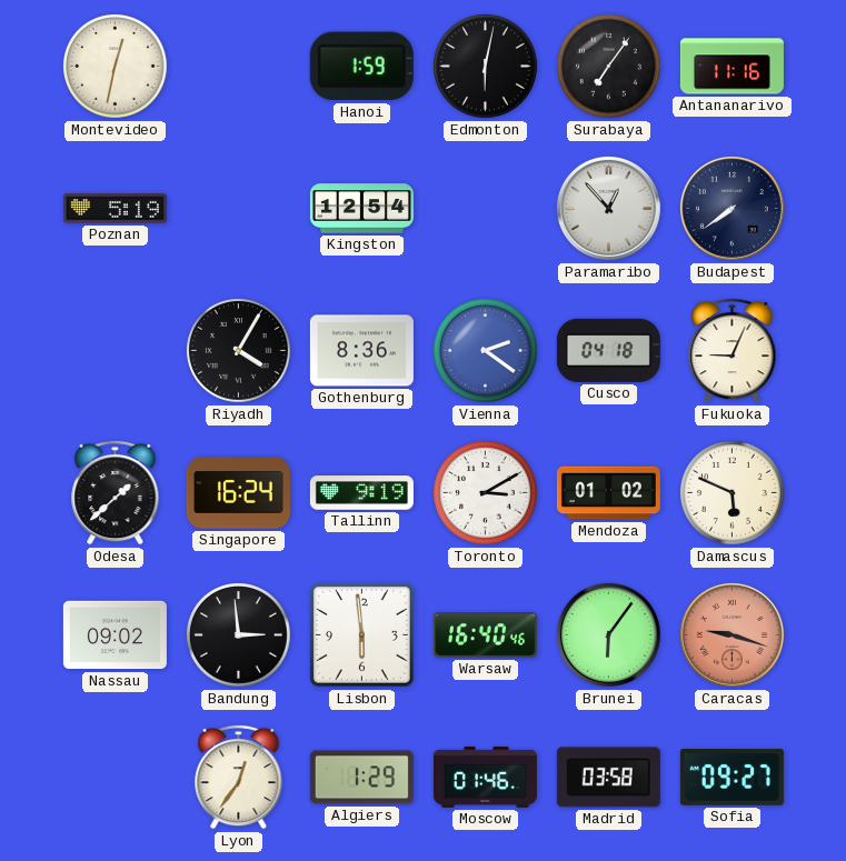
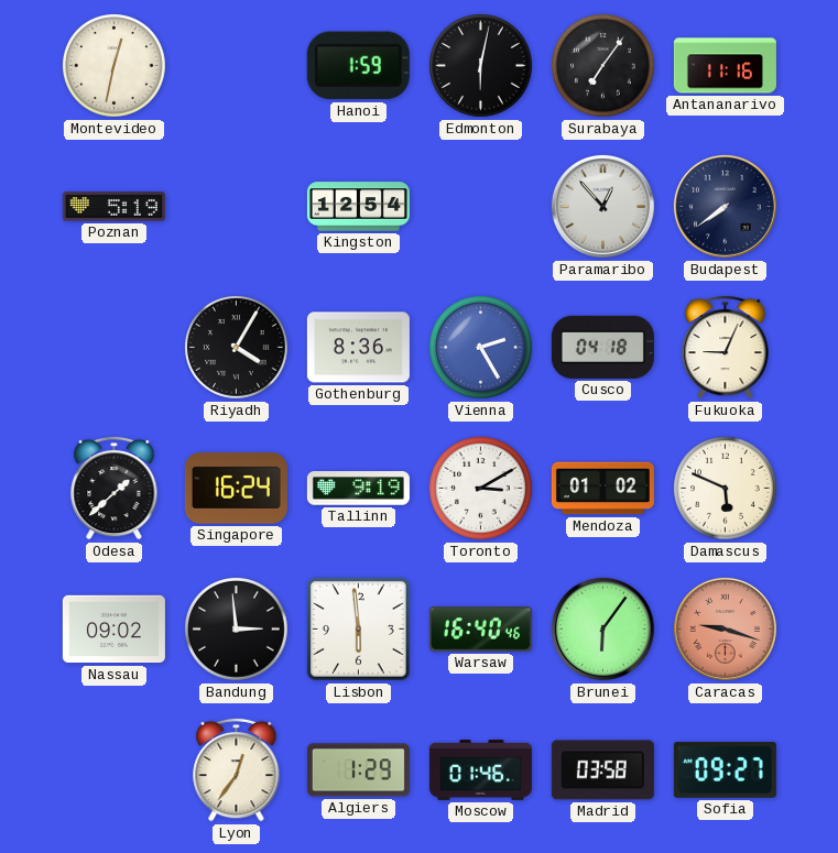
Vienna: 2:21 -> 2:25 (481, 348)
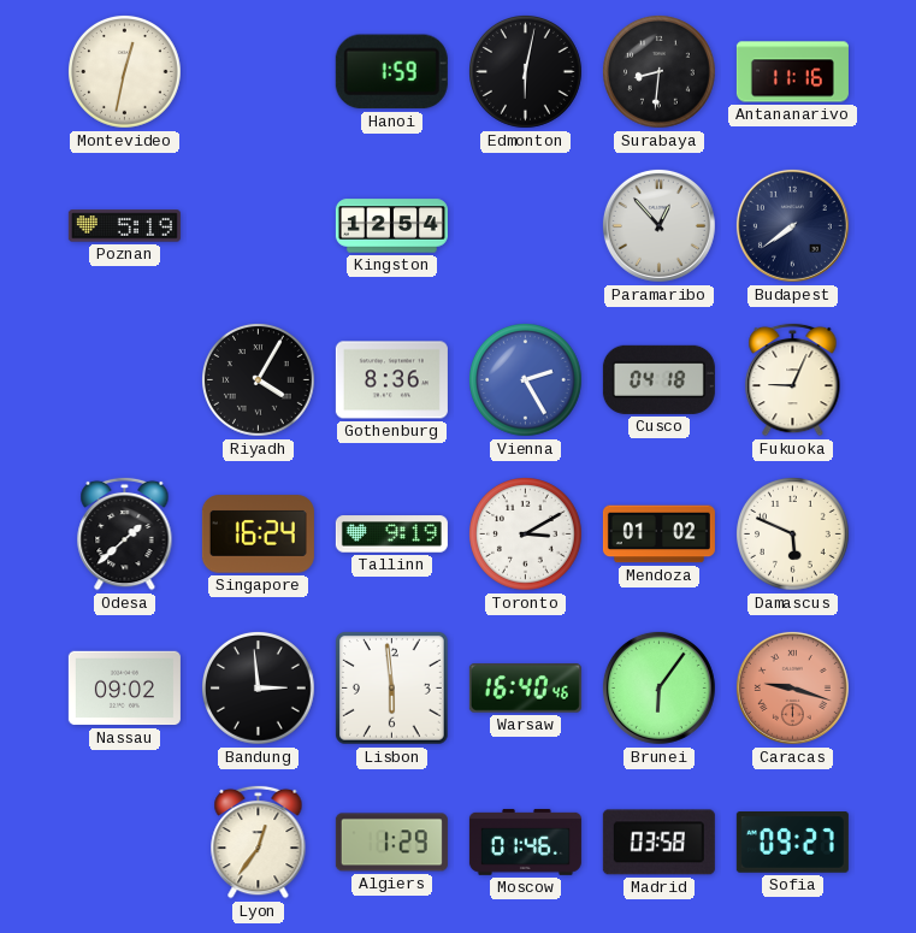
Surabaya: 7:06 -> 8:31 (660, 72)
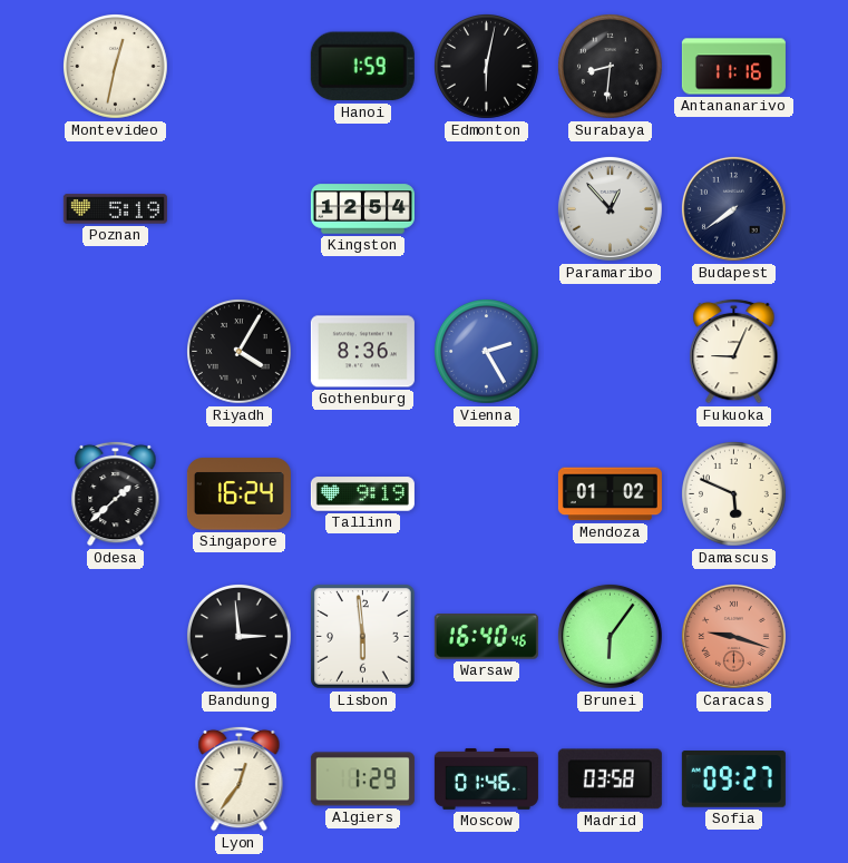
Cusco: 04:18 -> none (658, 379)
Toronto: 3:10 -> none (526, 535)
Nassau: 09:02 -> none (124, 689)
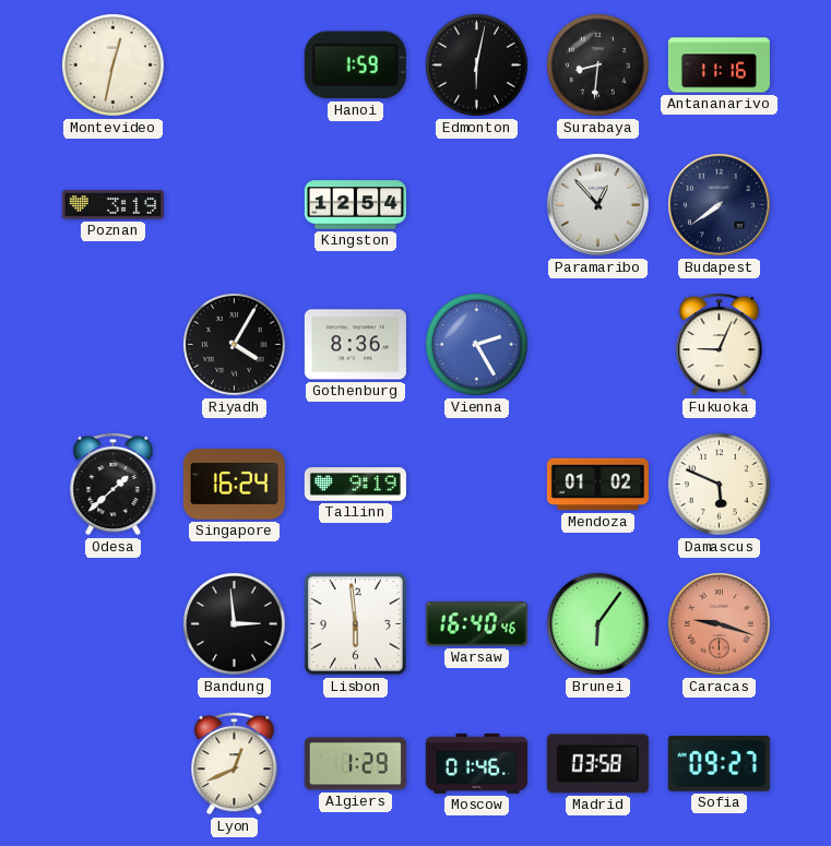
Poznan: 5:19 -> 3:19 (112, 205)
Lyon: 12:36 -> 12:41 (235, 763)
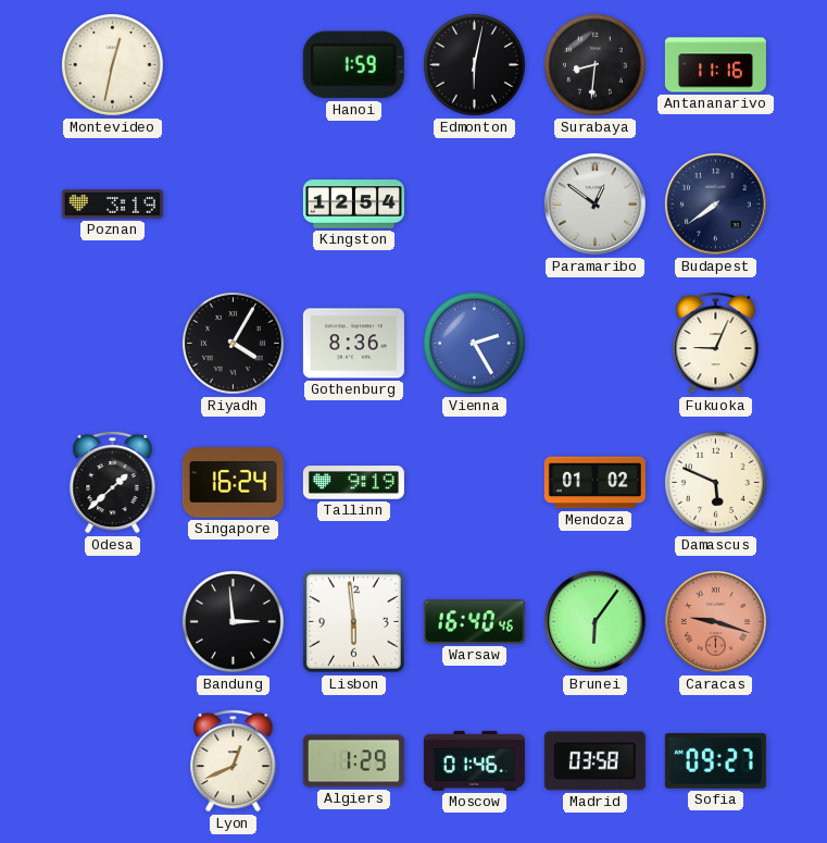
Paramaribo: 12:53 -> 12:51 (594, 203)
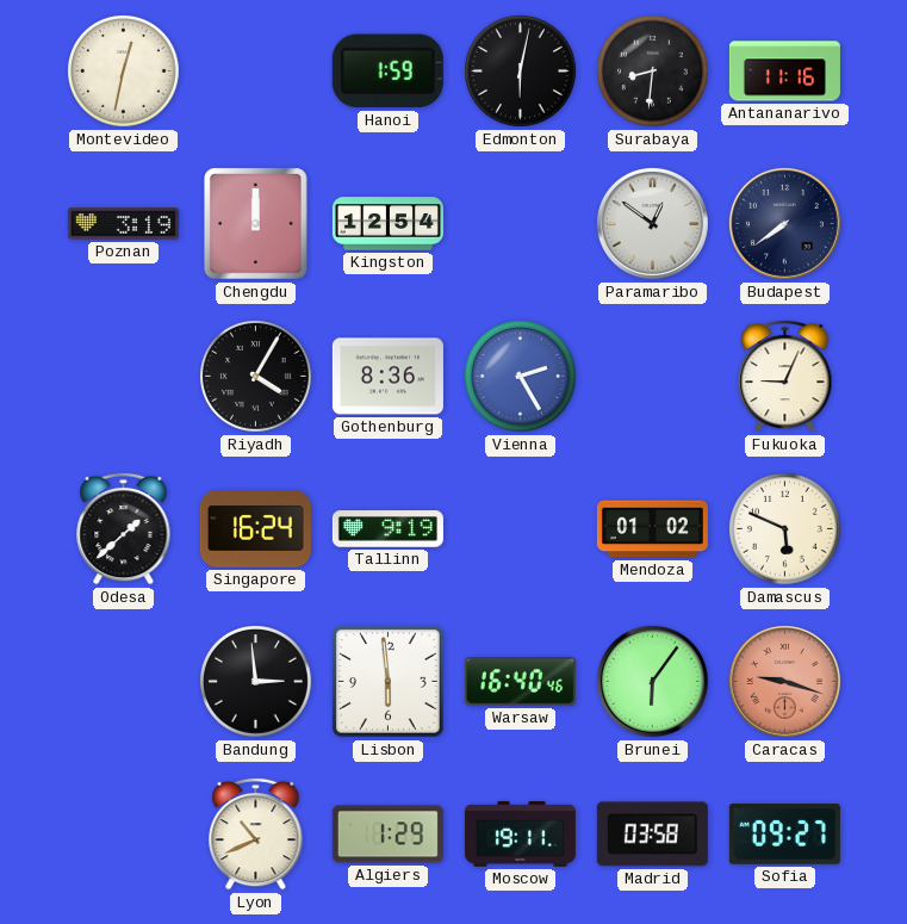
Chengdu: none -> 12:00 (256, 224)
Lyon: 12:41 -> 10:41 (256, 833)
Moscow: 01:46 -> 19:11 (520, 833)
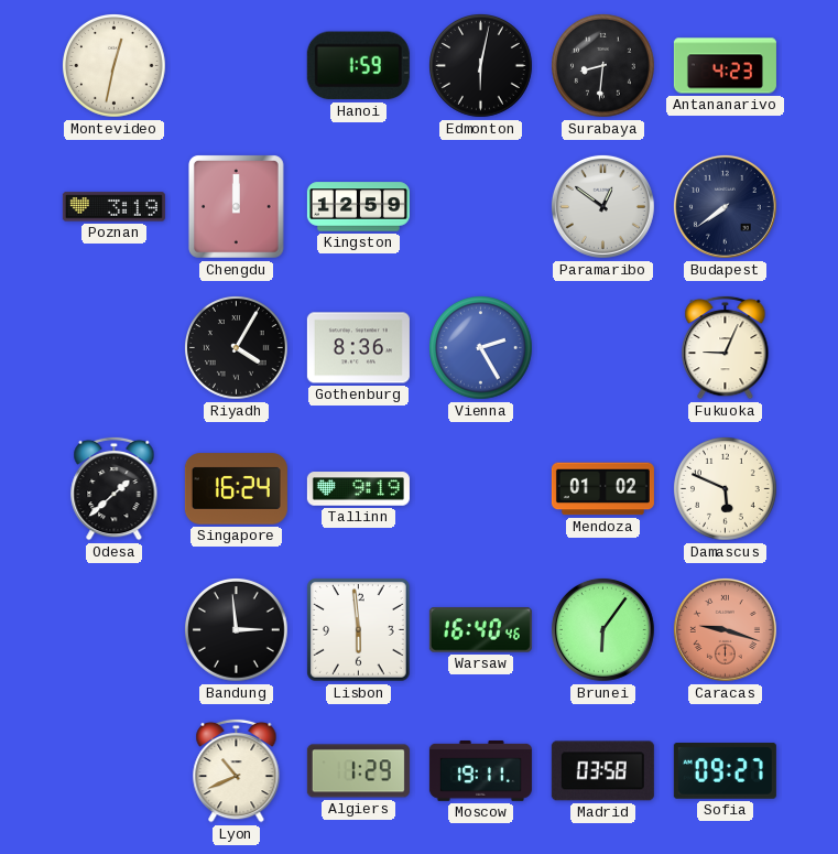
Antananarivo: 11:16 -> 4:23 (725, 66)
Kingston: 12:54 -> 12:59 (358, 207)
